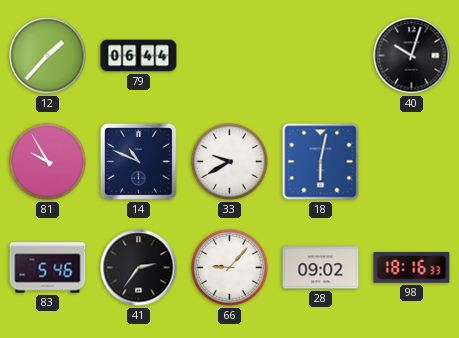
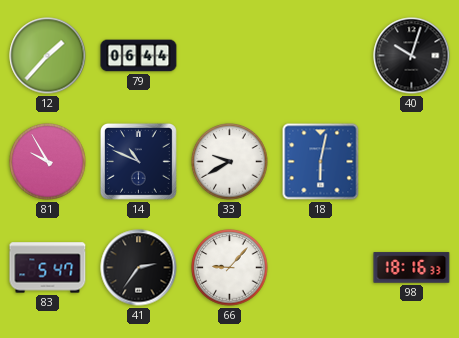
83: 5:46 -> 5:47 (48, 268)
28: 09:02 -> none (321, 268)
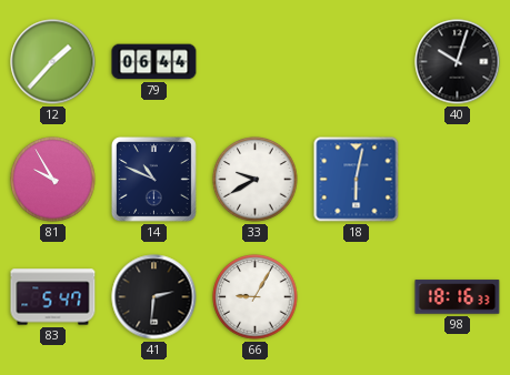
41: 2:36 -> 2:31 (154, 297)
66: 9:07 -> 9:05 (256, 297)
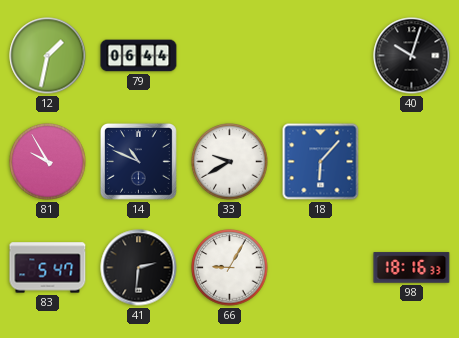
12: 1:37 -> 1:32 (48, 56)
18: 6:02 -> 6:07 (321, 162)
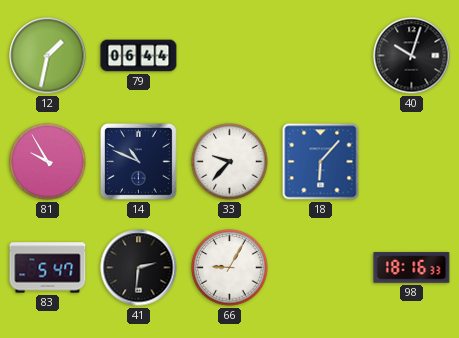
33: 9:40 -> 9:37 (230, 162)
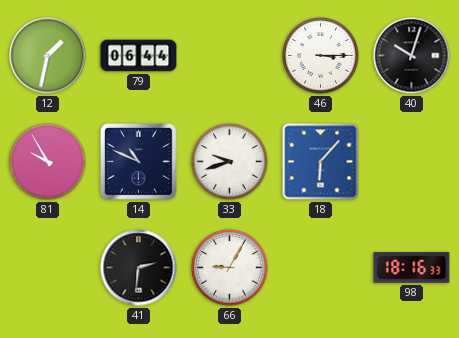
46: none -> 3:15 (321, 56)
33: 9:37 -> 9:42 (230, 162)
83: 5:47 -> none (48, 268)
